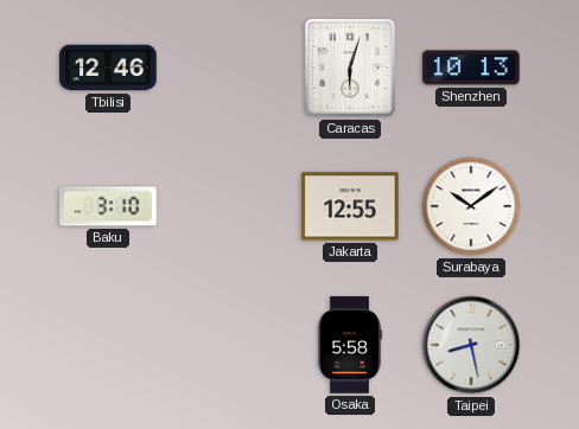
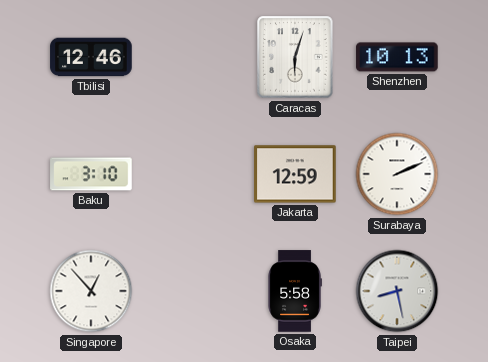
Jakarta: 12:55 -> 12:59 (295, 174)
Surabaya: 10:09 -> 2:11 (397, 174)
Singapore: none -> 12:53 (91, 291)
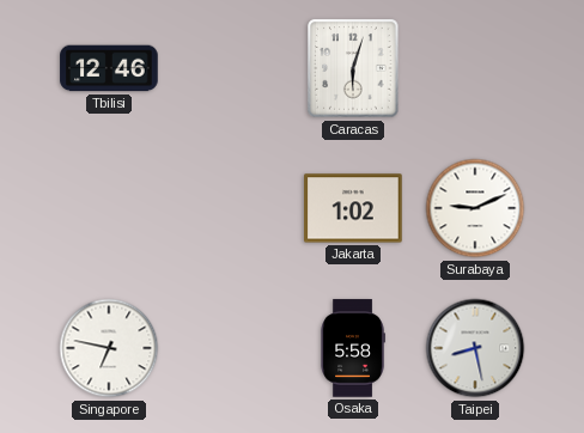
Shenzhen: 10:13 -> none (397, 57)
Baku: 3:10 -> none (91, 174)
Jakarta: 12:59 -> 1:02 (353, 208)
Surabaya: 2:11 -> 9:11 (475, 208)
Singapore: 12:53 -> 6:47 (109, 348)
